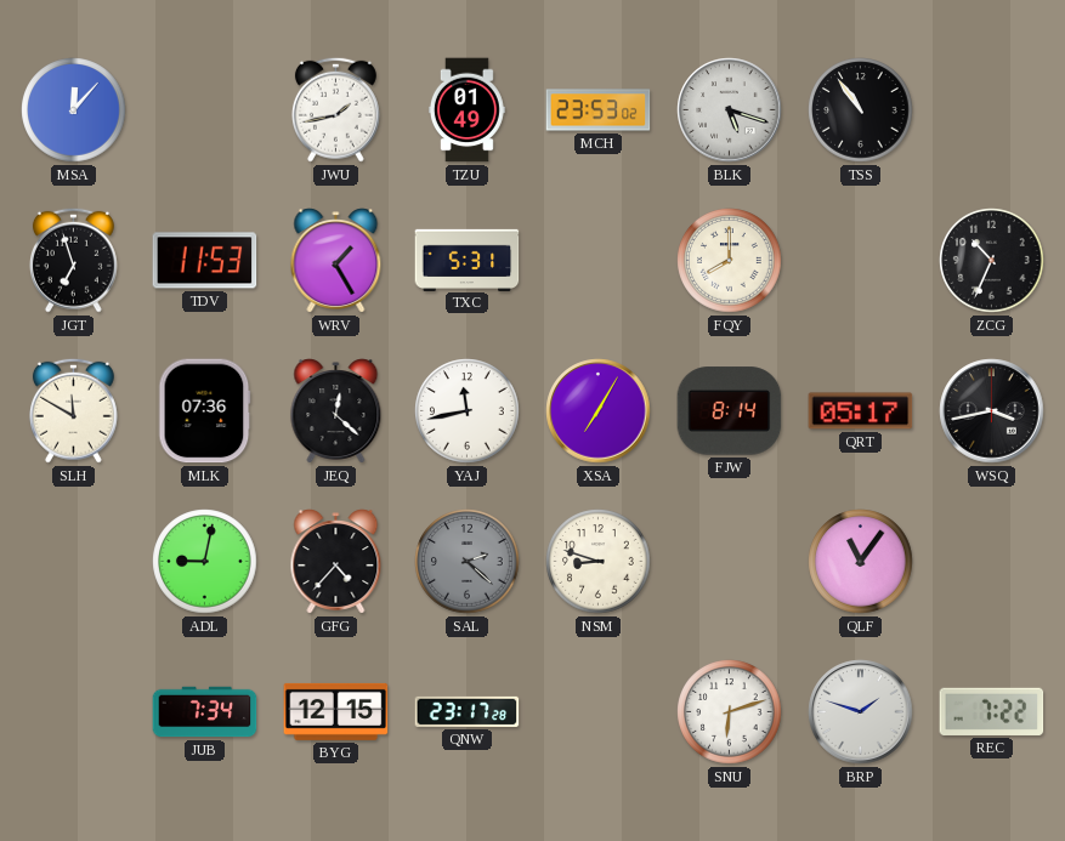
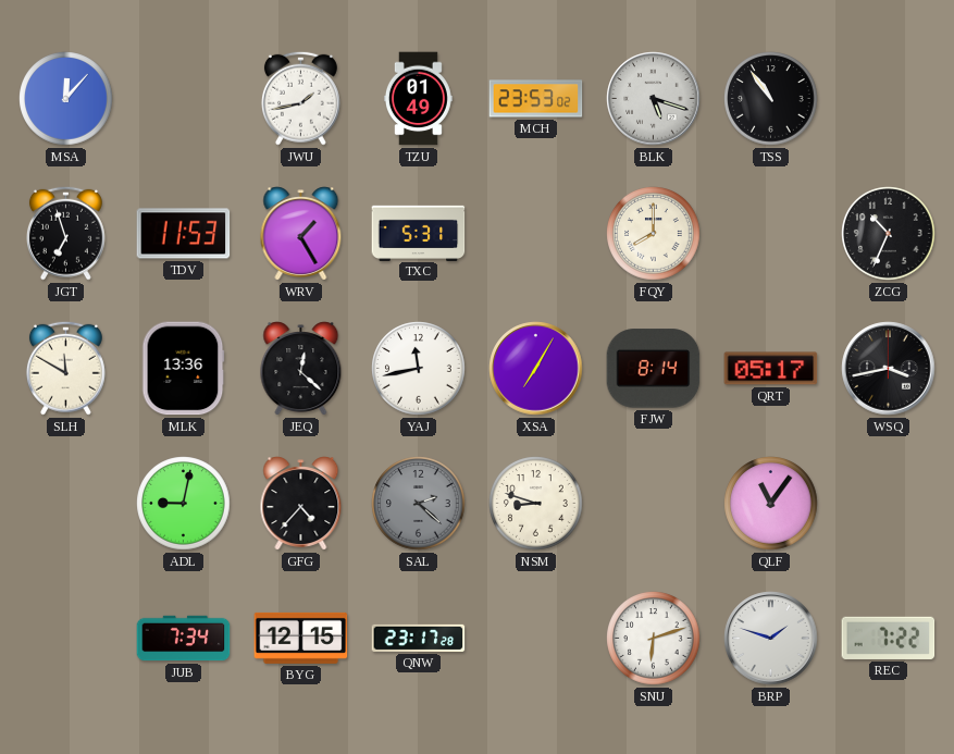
MLK: 07:36 -> 13:36 (184, 369)
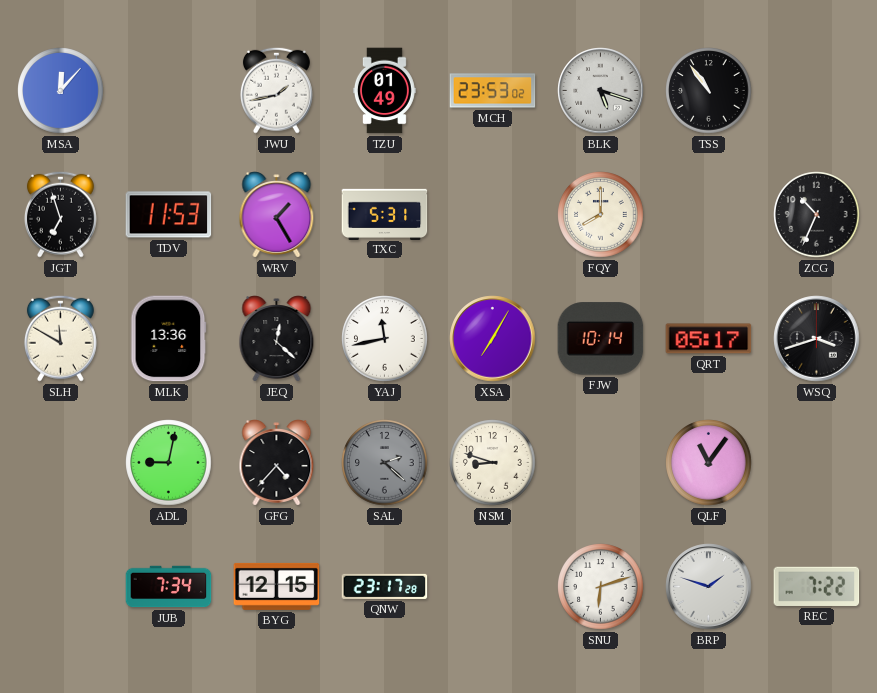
FJW: 8:14 -> 10:14 (601, 339)
WSQ: 3:43 -> 3:42 (817, 339)
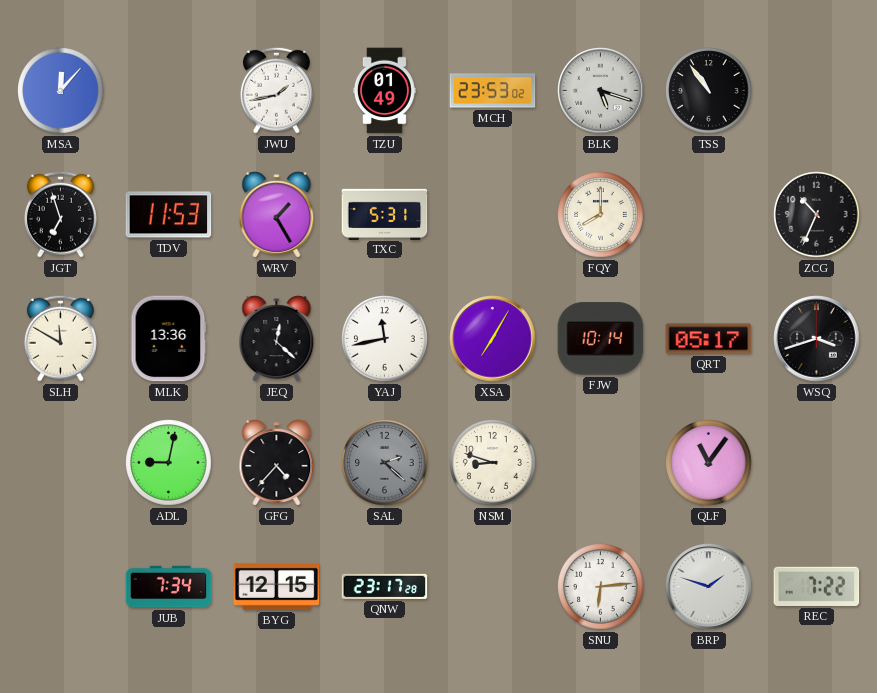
SNU: 6:12 -> 6:14 (601, 587)
